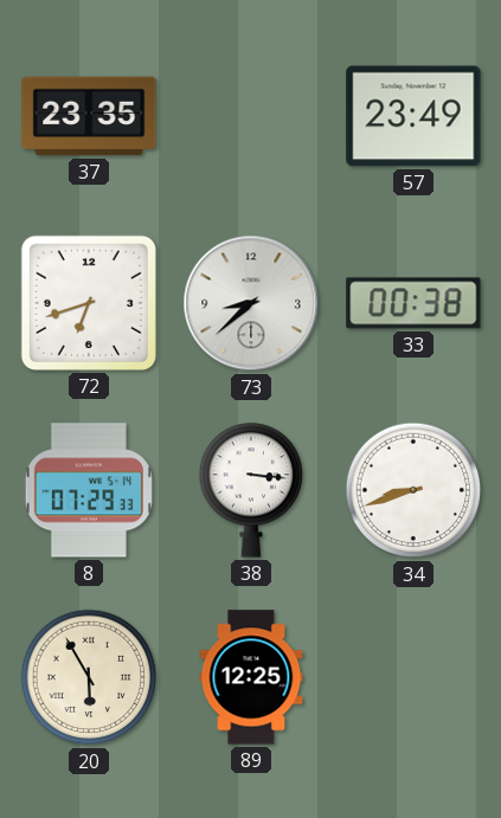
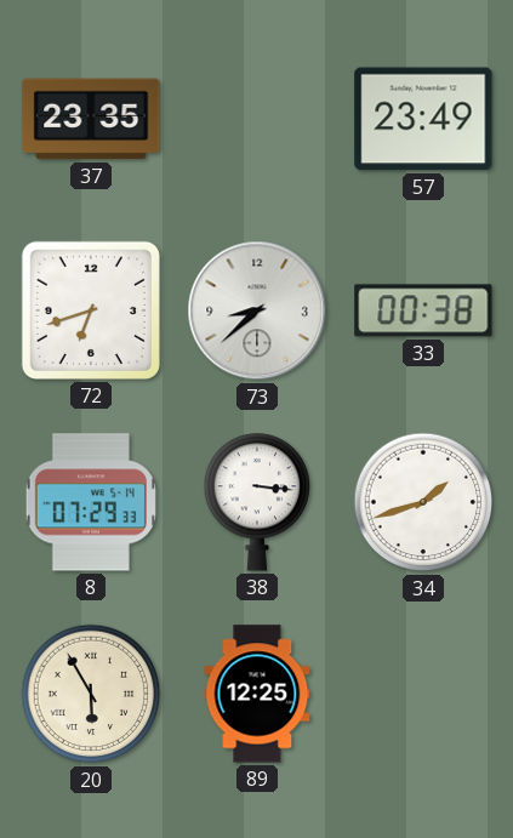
34: 8:42 -> 1:42 (423, 502)
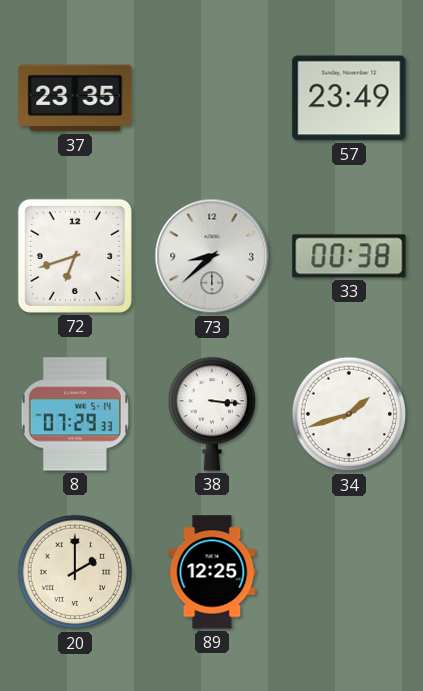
20: 5:55 -> 2:00 (75, 572)
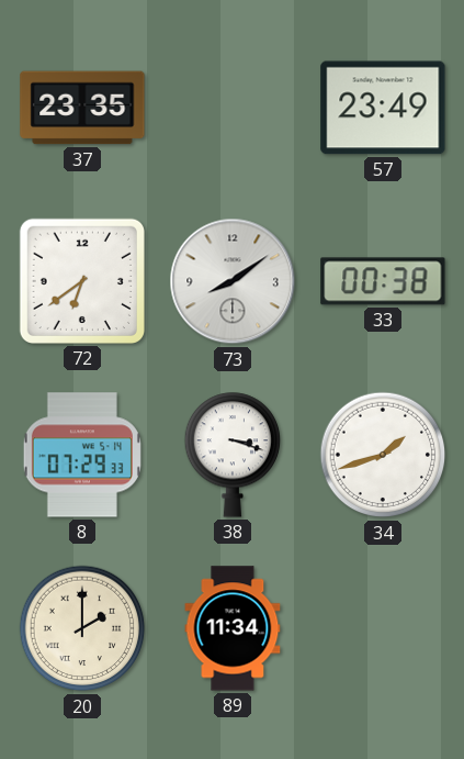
72: 6:42 -> 6:39 (82, 281)
73: 8:38 -> 8:09 (233, 281)
38: 3:16 -> 3:18 (233, 455)
89: 12:25 -> 11:34 (233, 628)
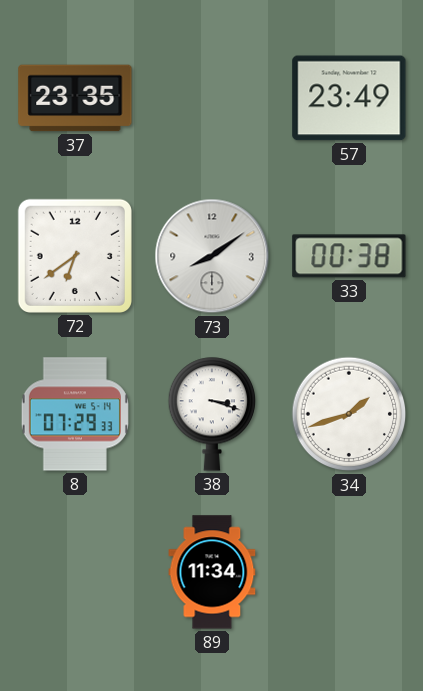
20: 2:00 -> none (82, 628)
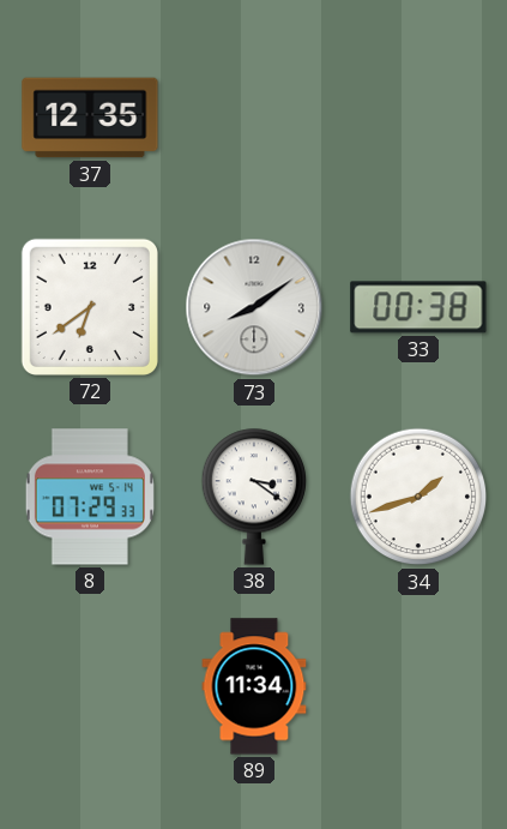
37: 23:35 -> 12:35 (90, 118)
57: 23:49 -> none (349, 98)
38: 3:18 -> 3:21 (254, 497)
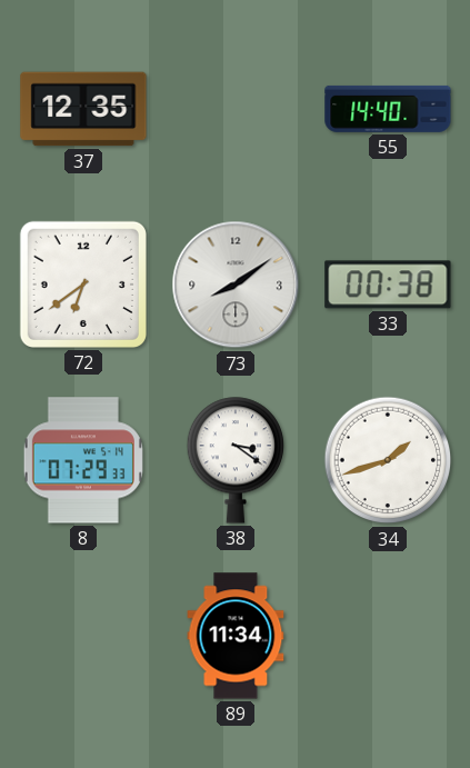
55: none -> 14:40 (388, 109)
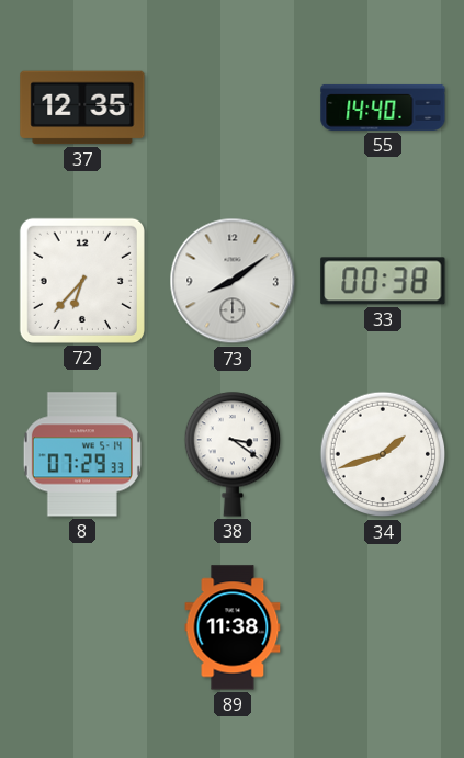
72: 6:39 -> 6:37 (82, 281)
89: 11:34 -> 11:38 (233, 627)
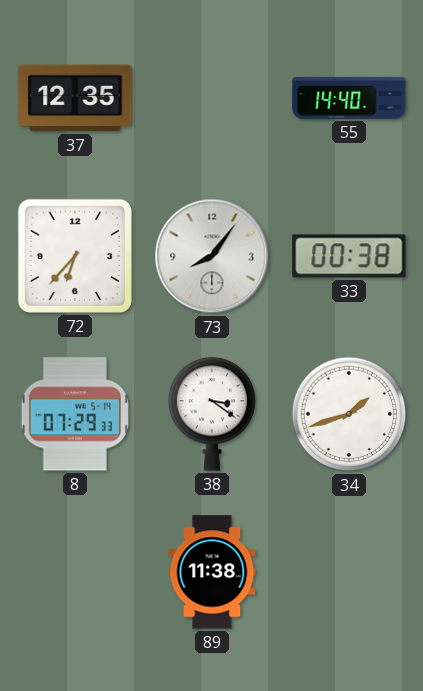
73: 8:09 -> 8:06 (212, 256)
